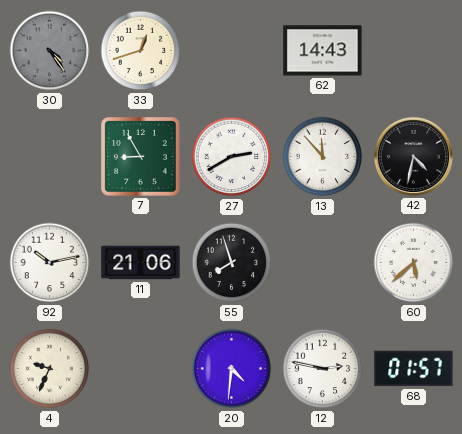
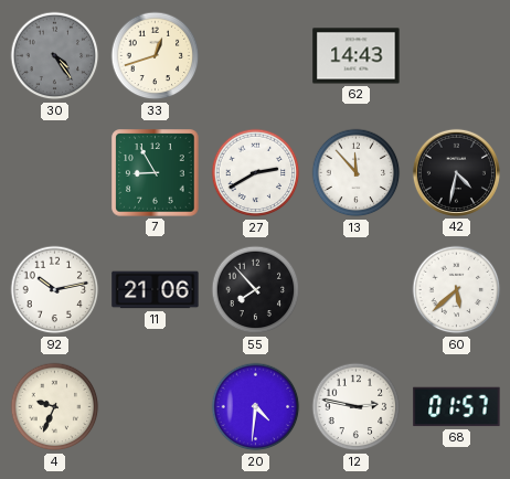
55: 7:57 -> 7:53 (256, 290)
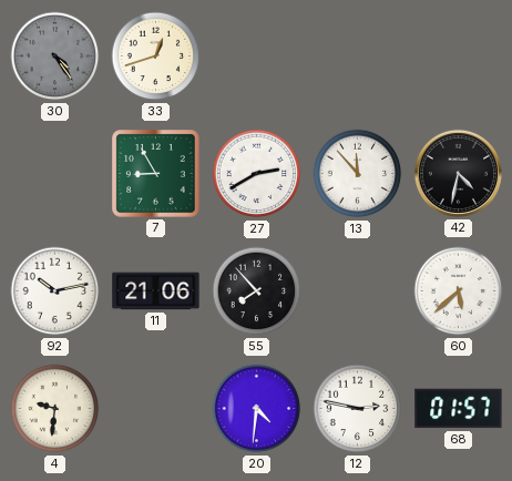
62: 14:43 -> none (357, 56)
4: 9:34 -> 9:31 (55, 409)
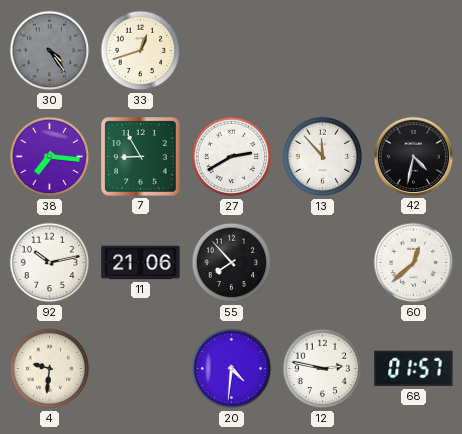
38: none -> 7:16 (50, 157)
60: 5:38 -> 12:38 (414, 263)
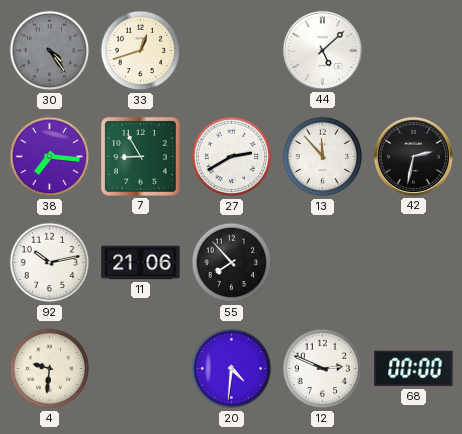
44: none -> 5:08 (322, 50)
42: 4:32 -> 2:32 (413, 156)
60: 12:38 -> none (414, 263)
12: 2:47 -> 2:49 (323, 369)
68: 01:57 -> 00:00 (414, 369)
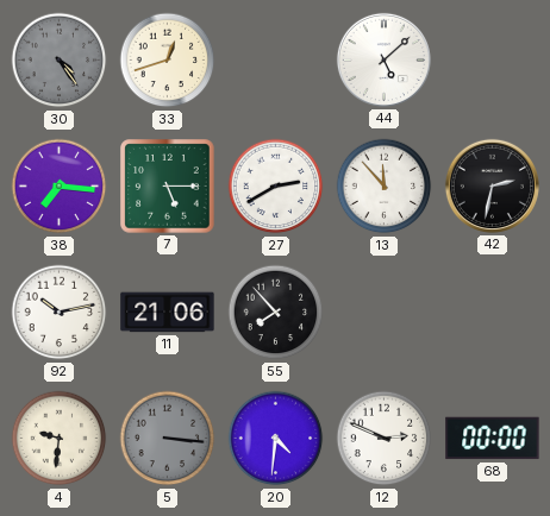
7: 8:55 -> 5:15 (168, 187)
5: none -> 3:16 (168, 439)
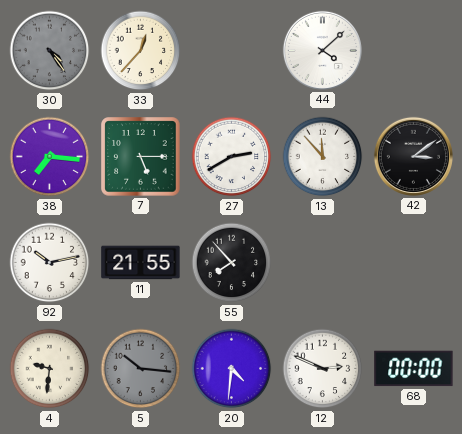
33: 12:42 -> 12:37 (141, 51)
44: 5:08 -> 4:08 (322, 50)
42: 2:32 -> 3:09 (413, 156)
11: 21:06 -> 21:55 (141, 263)
5: 3:16 -> 10:16 (141, 369)
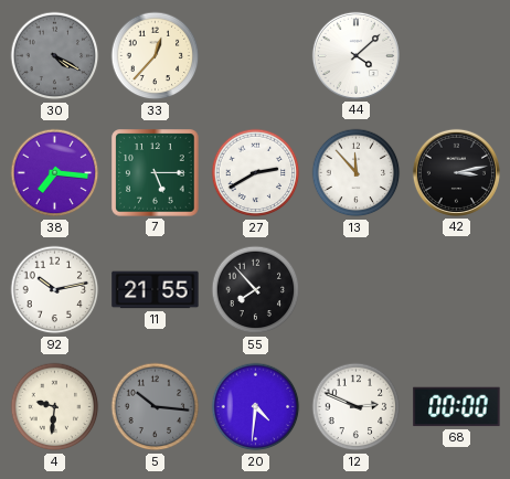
30: 4:24 -> 4:20 (55, 56)
42: 3:09 -> 3:13 (456, 172)
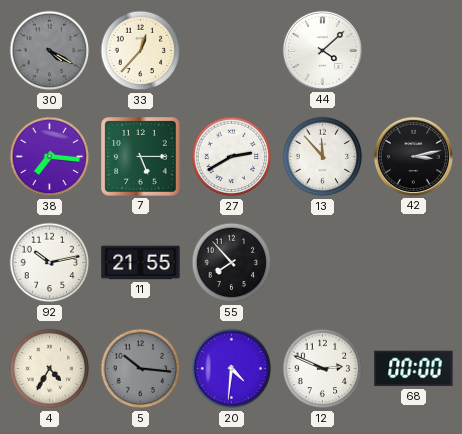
4: 9:31 -> 4:35 (50, 369)
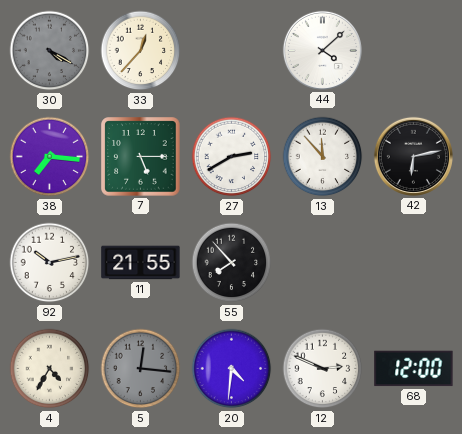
42: 3:13 -> 6:13 (413, 156)
5: 10:16 -> 12:16 (141, 369)
68: 00:00 -> 12:00 (414, 369)
